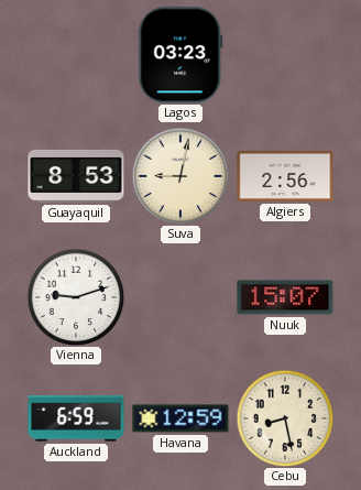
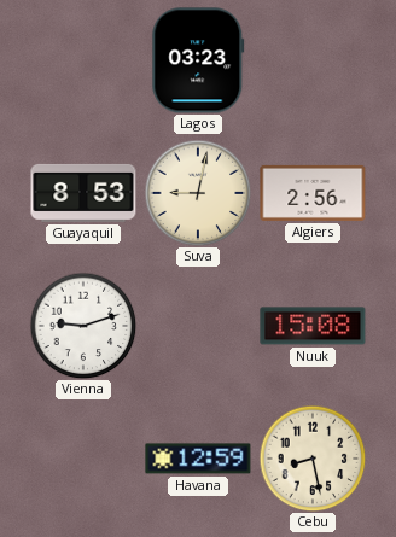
Nuuk: 15:07 -> 15:08 (313, 326)
Auckland: 6:59 -> none (76, 418)
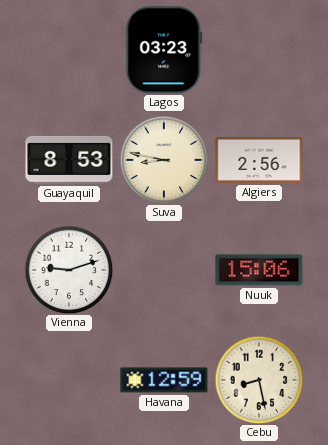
Suva: 9:02 -> 8:47 (164, 160)
Nuuk: 15:08 -> 15:06 (259, 270)
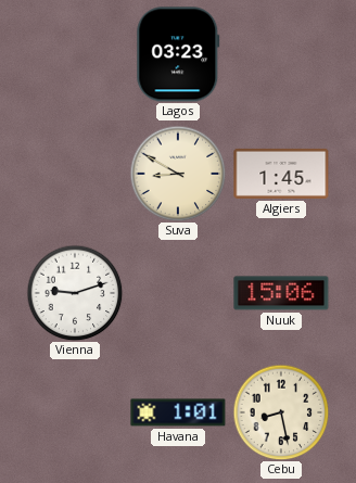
Guayaquil: 8:53 -> none (69, 160)
Suva: 8:47 -> 8:50 (178, 174)
Algiers: 2:56 -> 1:45 (281, 174)
Havana: 12:59 -> 1:01 (178, 412)
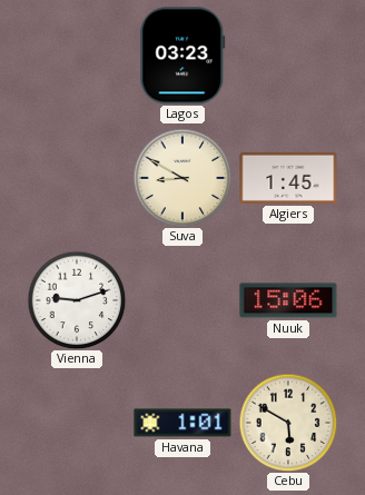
Cebu: 8:28 -> 5:50 (288, 423)
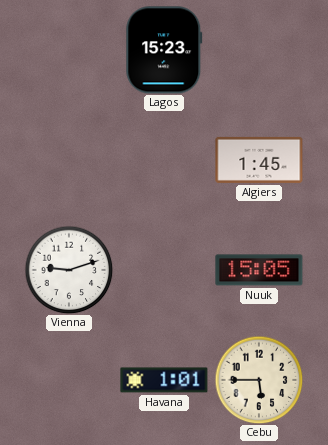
Lagos: 03:23 -> 15:23 (164, 50)
Suva: 8:50 -> none (182, 178)
Nuuk: 15:06 -> 15:05 (259, 270)
Cebu: 5:50 -> 5:45 (259, 380)
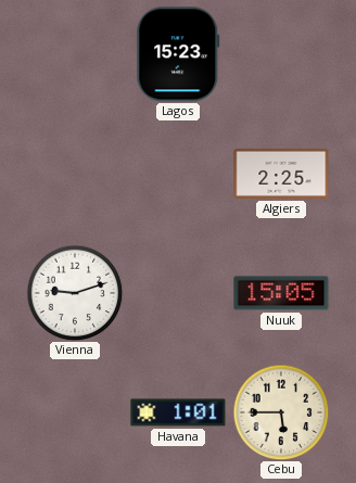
Algiers: 1:45 -> 2:25 (281, 174)
